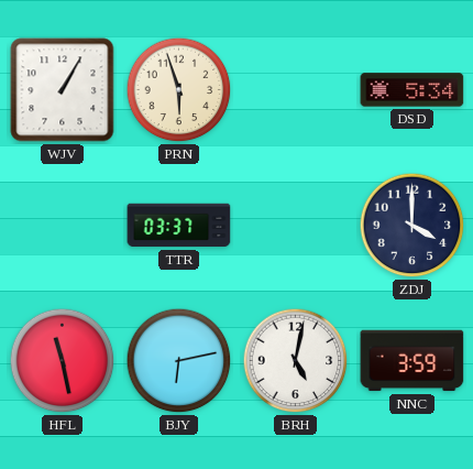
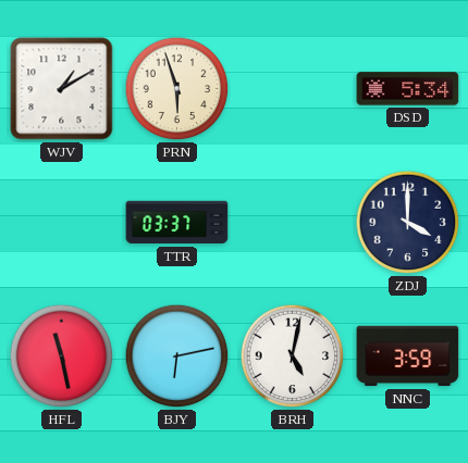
WJV: 1:05 -> 1:10 (62, 89)
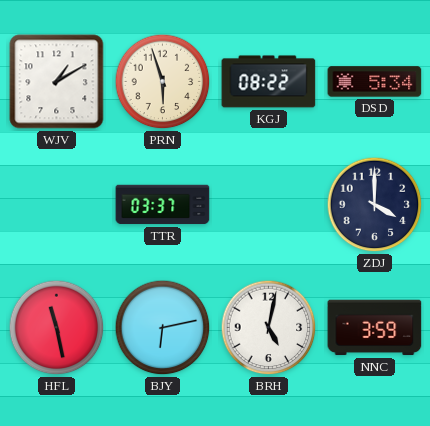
KGJ: none -> 08:22 (269, 82)
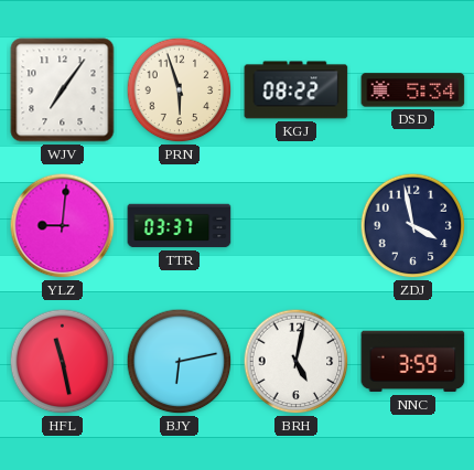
WJV: 1:10 -> 7:06 (63, 90)
YLZ: none -> 9:01 (63, 226)
ZDJ: 4:00 -> 3:58 (413, 226)
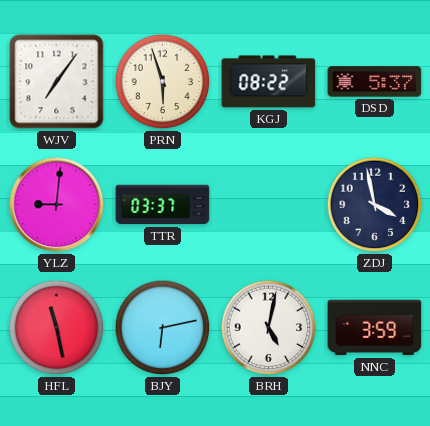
DSD: 5:34 -> 5:37 (375, 82)
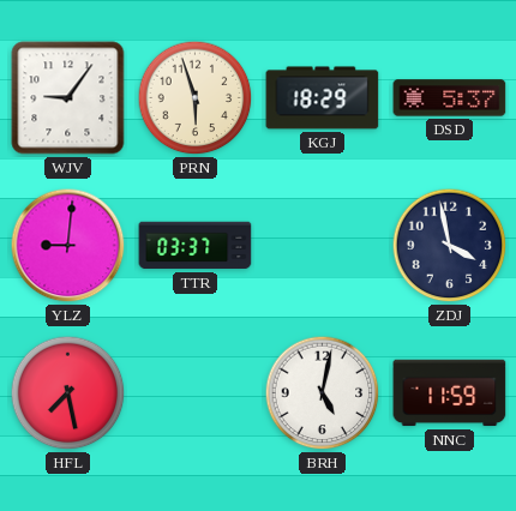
WJV: 7:06 -> 9:06 (68, 98)
KGJ: 08:22 -> 18:29 (323, 98)
HFL: 11:28 -> 7:28 (68, 393)
BJY: 6:13 -> none (163, 328)
NNC: 3:59 -> 11:59 (450, 393)
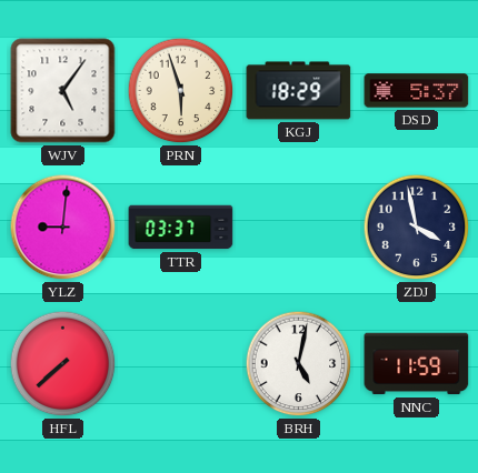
WJV: 9:06 -> 5:06 (63, 91)
HFL: 7:28 -> 7:38 (63, 364)
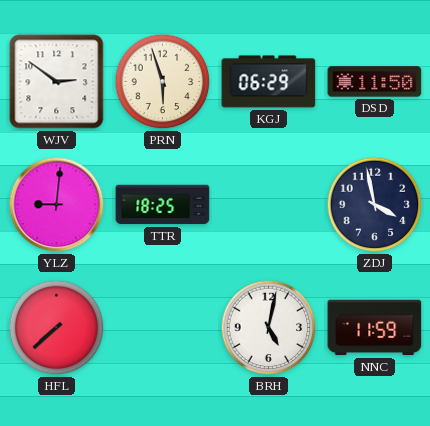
WJV: 5:06 -> 2:51 (57, 82)
KGJ: 18:29 -> 06:29 (269, 82)
DSD: 5:37 -> 11:50 (375, 82)
TTR: 03:37 -> 18:25 (163, 205)
